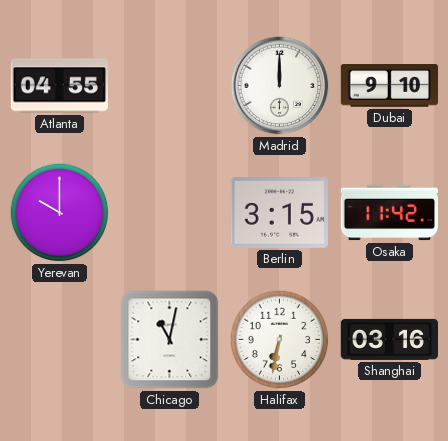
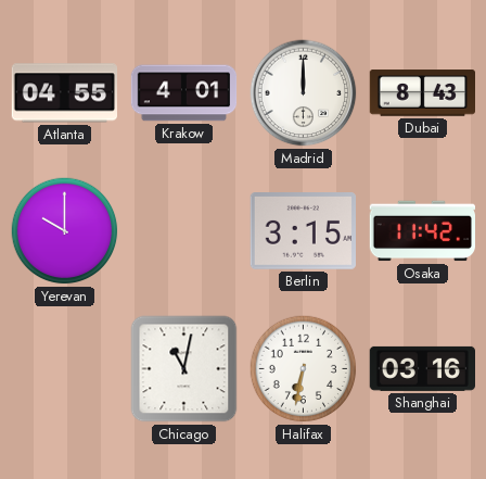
Krakow: none -> 4:01 (184, 93)
Dubai: 9:10 -> 8:43 (422, 93)
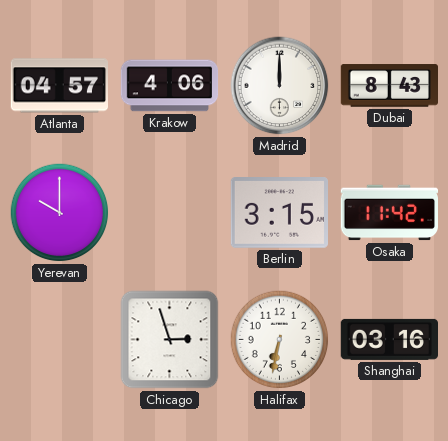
Atlanta: 04:55 -> 04:57 (59, 86)
Krakow: 4:01 -> 4:06 (170, 86)
Chicago: 11:02 -> 2:57 (170, 340)
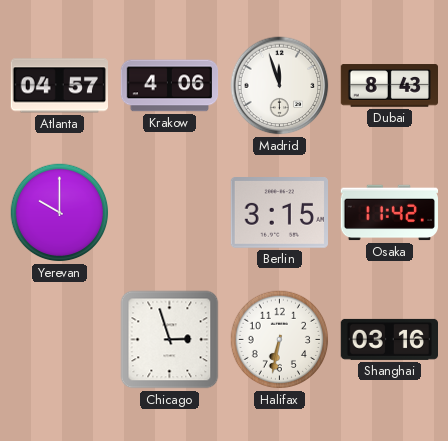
Madrid: 12:00 -> 11:57 (280, 86)
